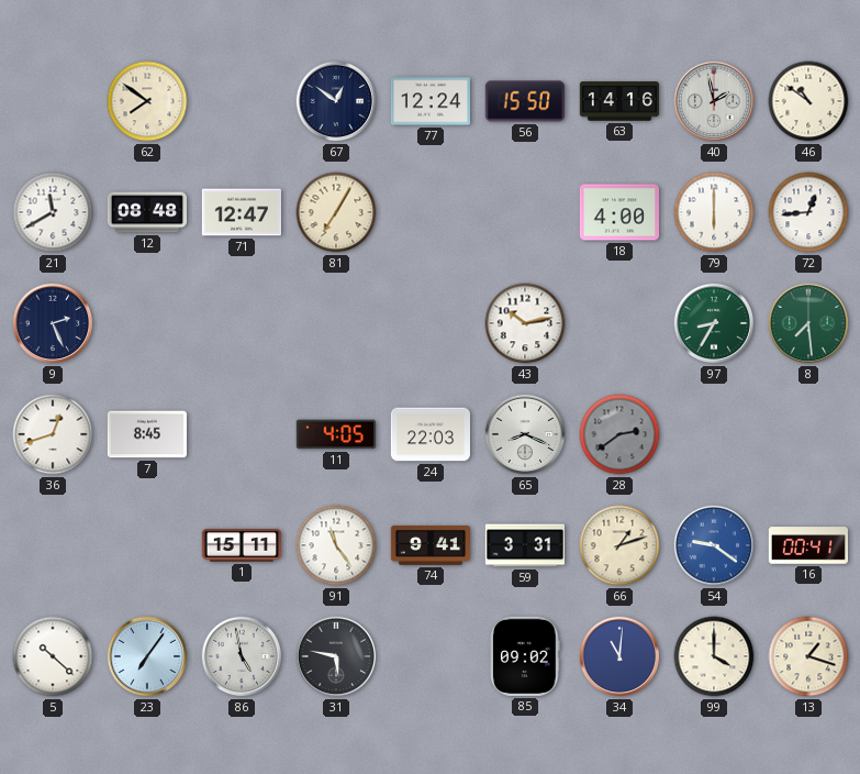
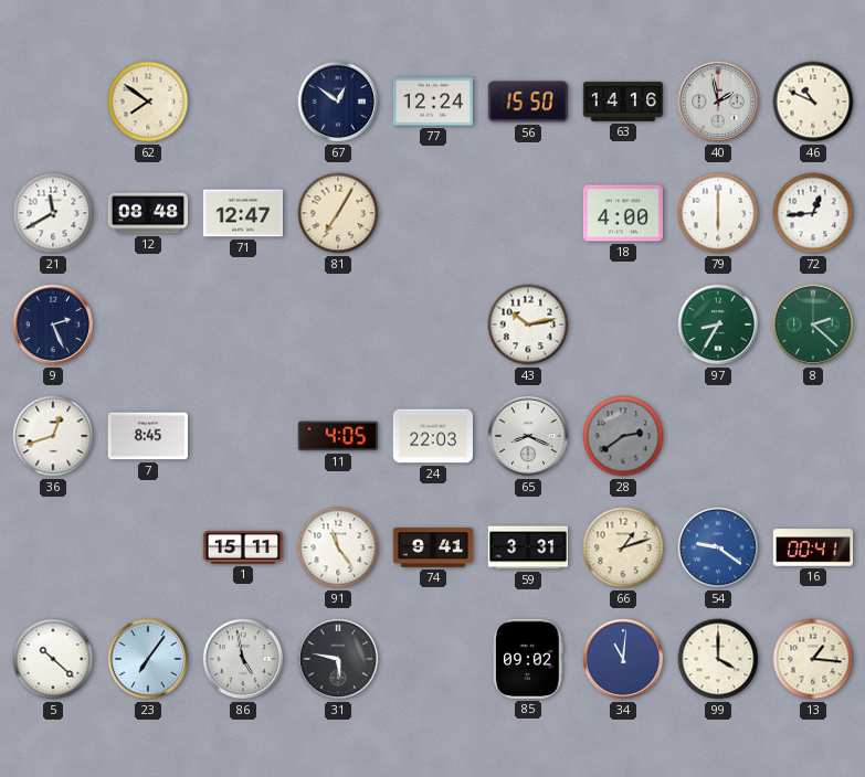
46: 10:51 -> 10:49 (813, 102)
8: 7:29 -> 2:22 (813, 324)
13: 1:18 -> 1:16 (813, 659)
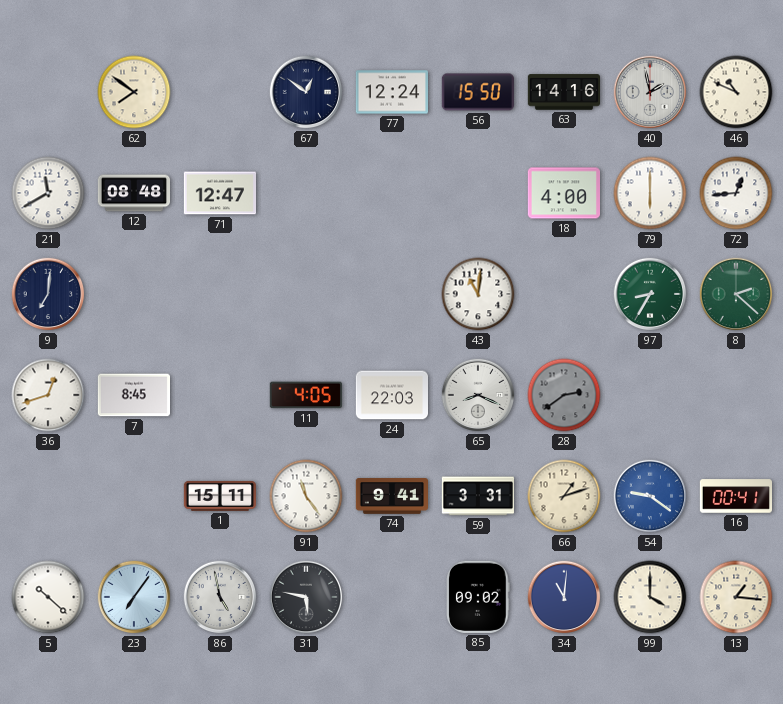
81: 7:05 -> none (338, 213)
9: 2:26 -> 7:01 (48, 294)
43: 10:13 -> 11:01 (478, 294)
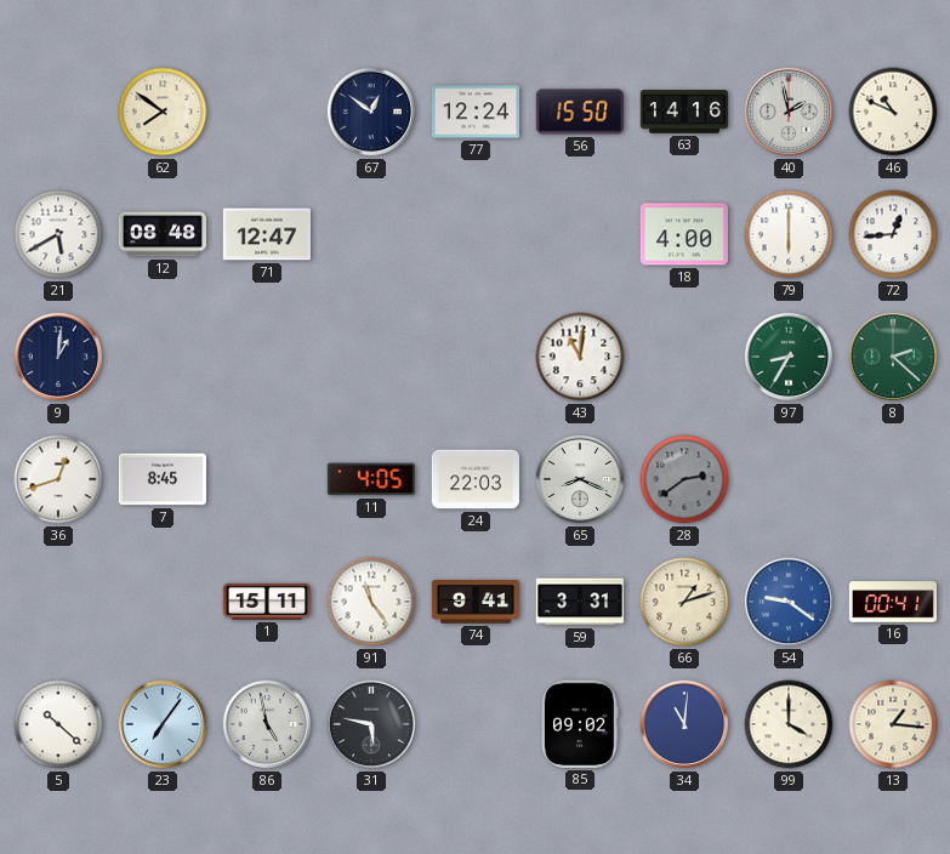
21: 11:40 -> 5:40 (58, 234)
9: 7:01 -> 1:01 (58, 357)
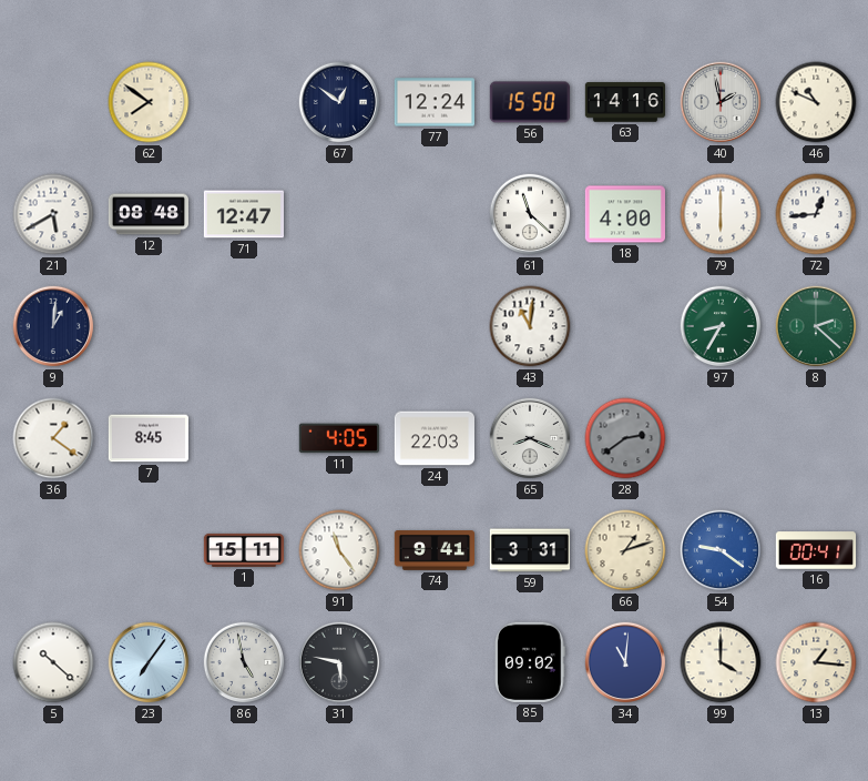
61: none -> 11:22 (530, 214)
36: 12:42 -> 1:21 (53, 438)
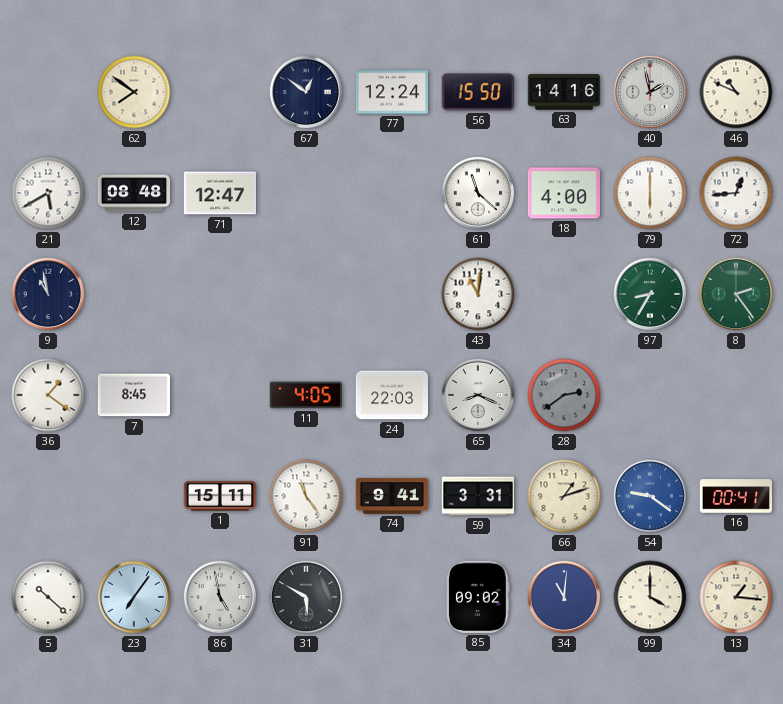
9: 1:01 -> 10:58 (48, 294)
8: 2:22 -> 2:24 (736, 294)
31: 5:47 -> 5:50 (306, 597)
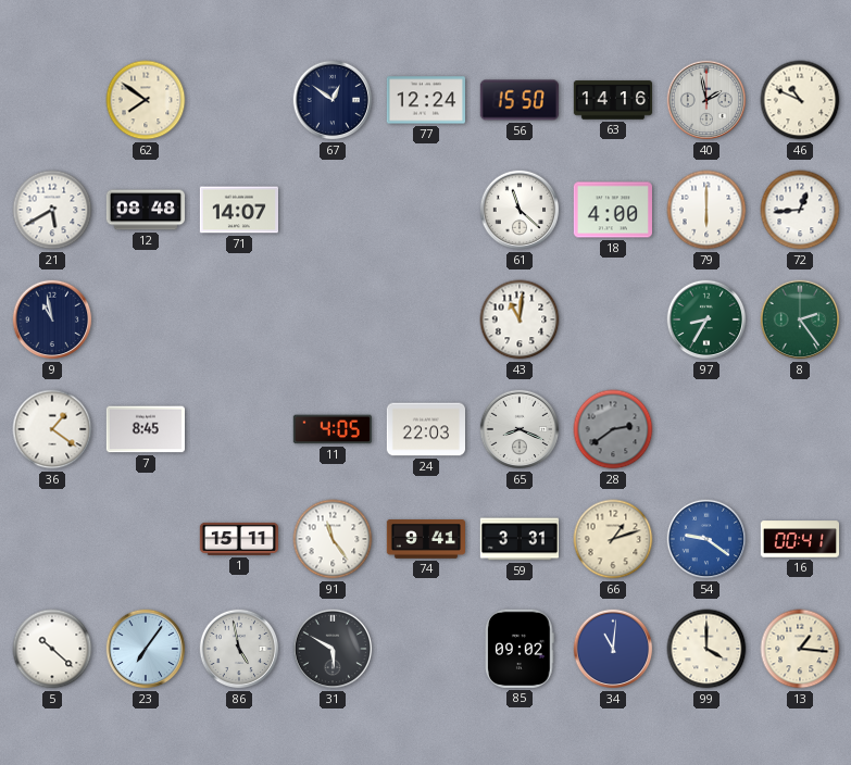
71: 12:47 -> 14:07 (238, 210)
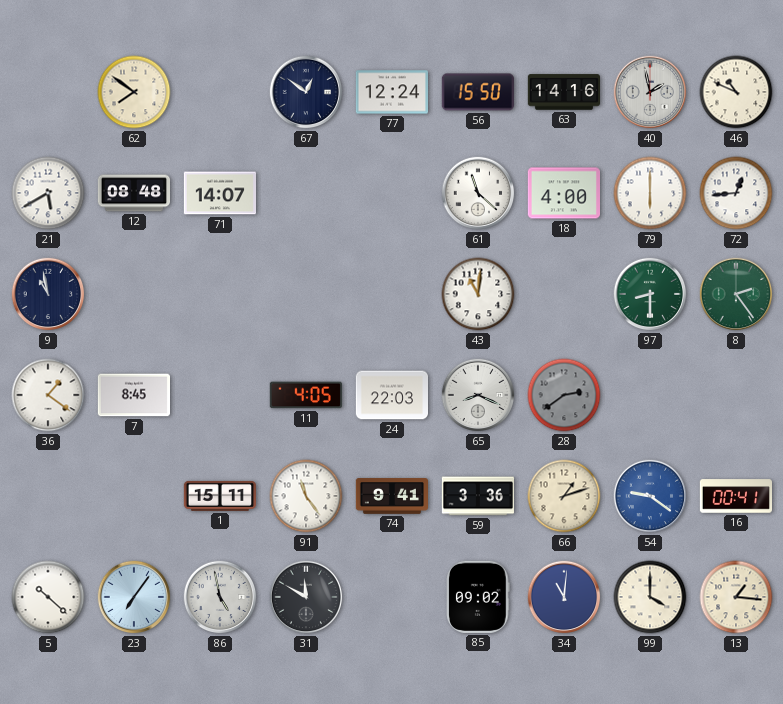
97: 8:35 -> 8:30 (650, 294)
59: 3:31 -> 3:36 (477, 496)
31: 5:50 -> 11:50 (306, 597)
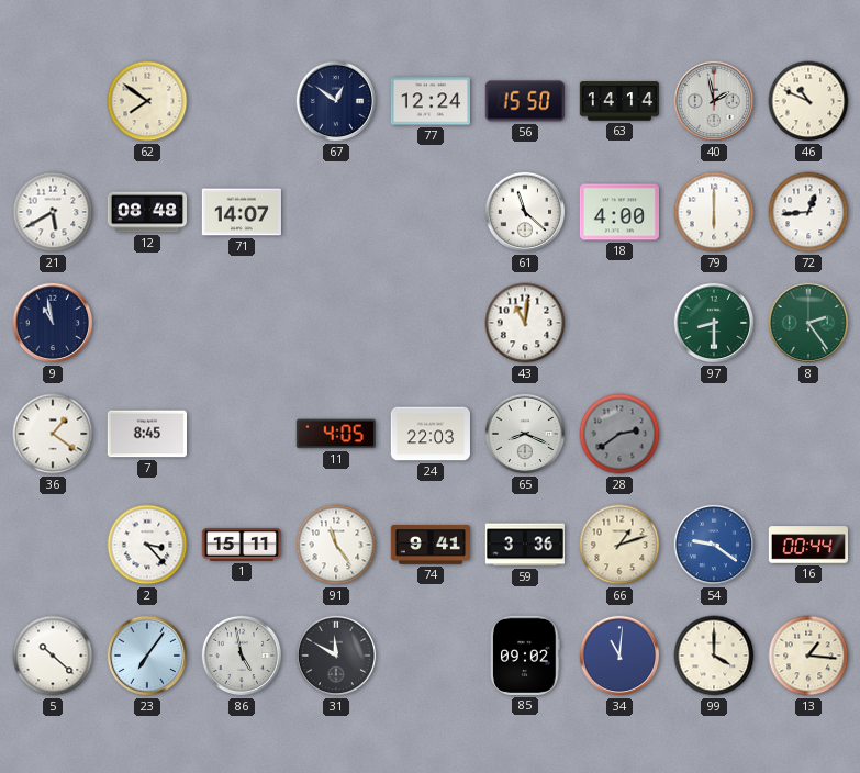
63: 14:16 -> 14:14 (618, 101)
2: none -> 3:23 (147, 545)
16: 00:41 -> 00:44 (807, 545)
